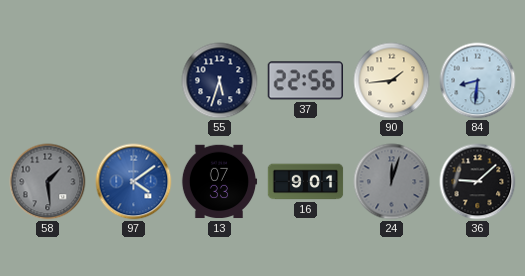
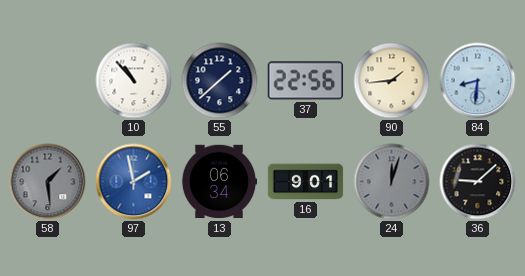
10: none -> 10:53 (134, 81)
55: 5:33 -> 1:38 (220, 81)
97: 4:09 -> 1:58 (134, 182)
13: 07:33 -> 06:34 (219, 182)
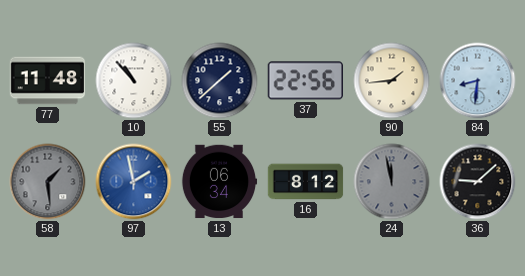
77: none -> 11:48 (48, 81)
16: 9:01 -> 8:12 (306, 182)
24: 12:03 -> 11:58 (392, 182)
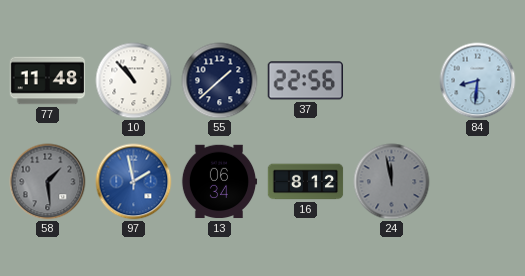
90: 1:44 -> none (392, 81)
36: 9:08 -> none (478, 182)
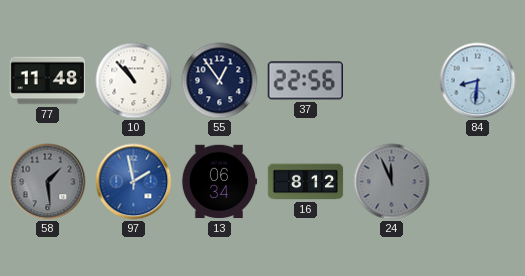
55: 1:38 -> 12:54 (220, 81)
24: 11:58 -> 11:56 (392, 182)
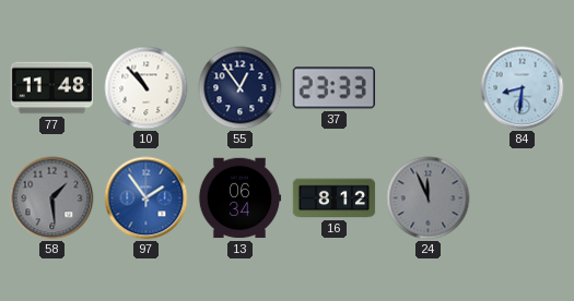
37: 22:56 -> 23:33 (333, 88)
97: 1:58 -> 1:54 (147, 198)
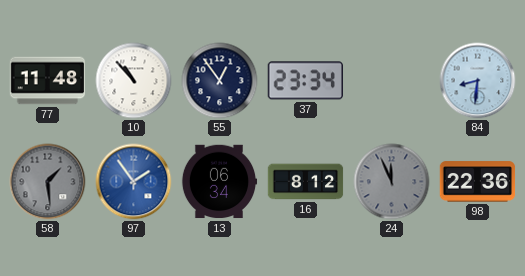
37: 23:33 -> 23:34 (305, 81)
98: none -> 22:36 (478, 182)
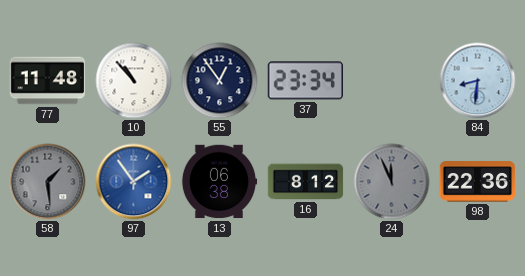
13: 06:34 -> 06:38 (219, 182)
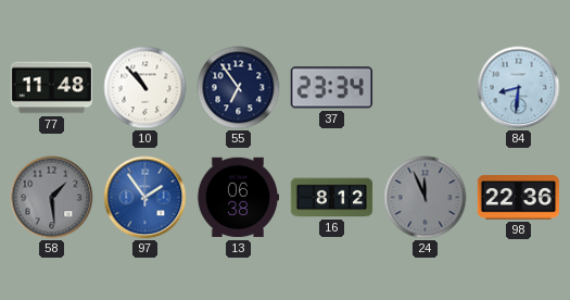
55: 12:54 -> 6:54 (239, 88)
